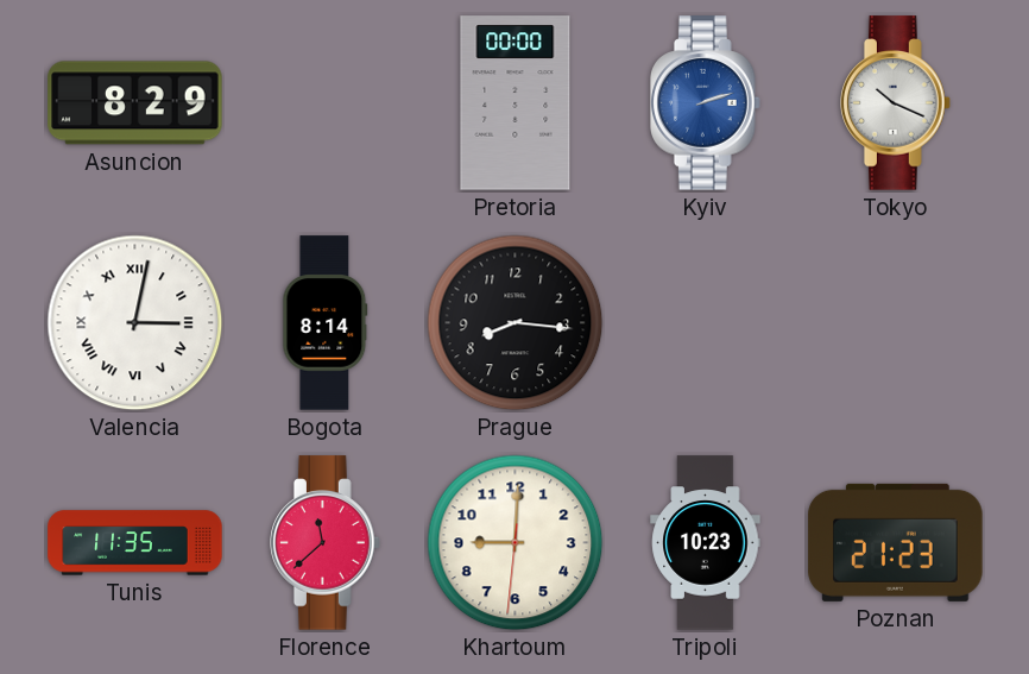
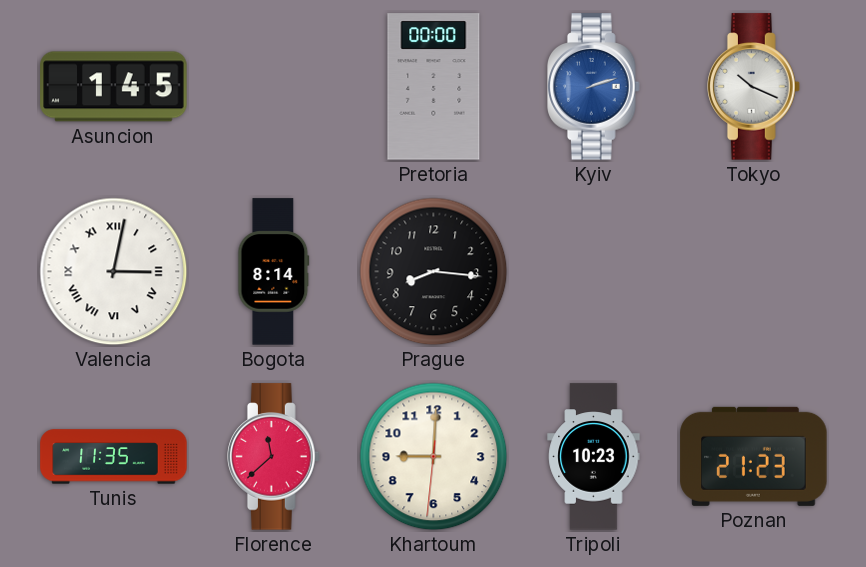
Asuncion: 8:29 -> 1:45 (114, 87)
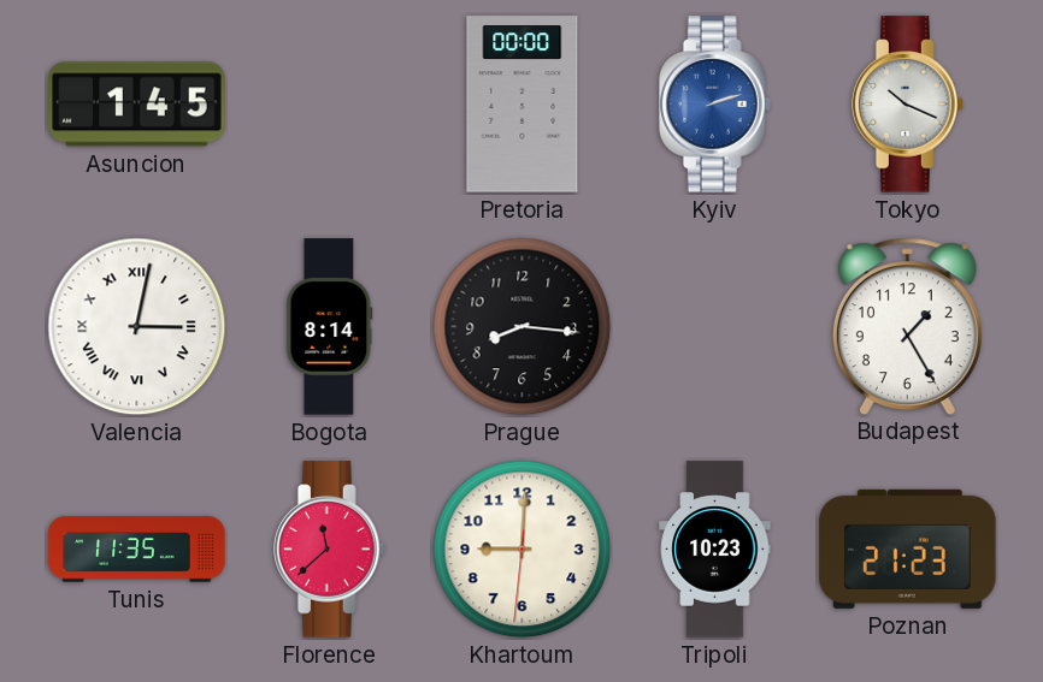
Budapest: none -> 1:25 (907, 326)
